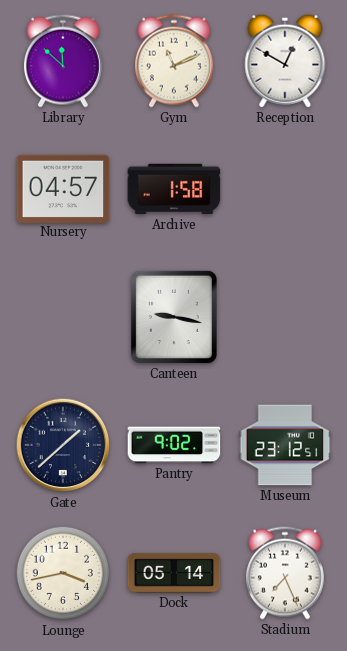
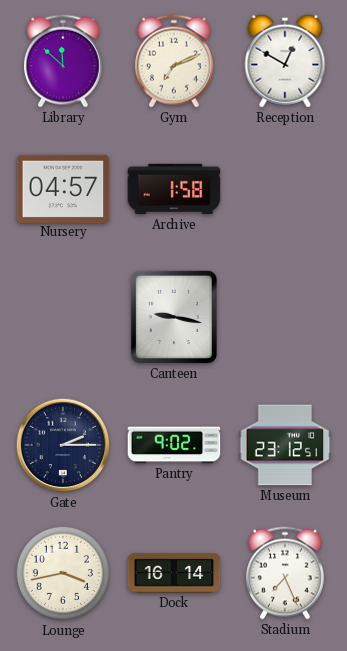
Gym: 11:11 -> 7:11 (174, 61)
Gate: 1:38 -> 2:15 (63, 445)
Dock: 05:14 -> 16:14 (174, 573)
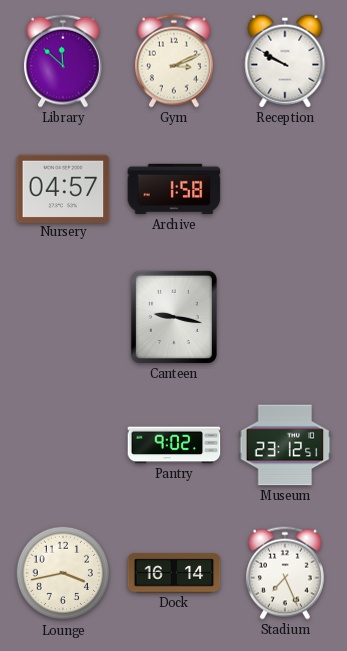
Gym: 7:11 -> 3:11 (174, 61)
Reception: 12:50 -> 9:50 (285, 61)
Gate: 2:15 -> none (63, 445)
